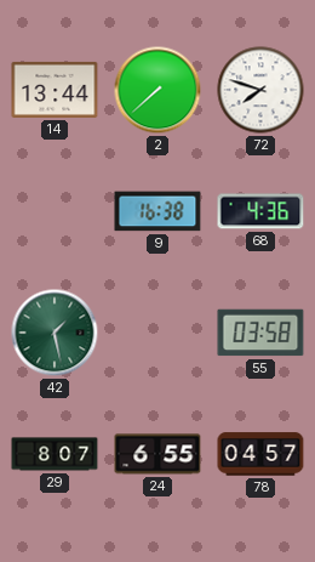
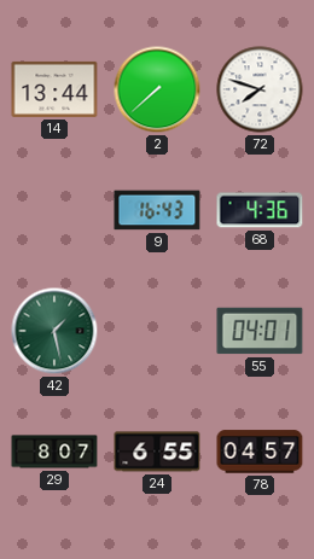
9: 16:38 -> 16:43 (157, 210)
55: 03:58 -> 04:01 (260, 331)
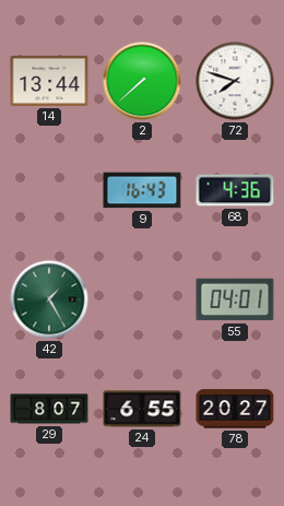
42: 1:28 -> 1:25 (49, 299)
78: 04:57 -> 20:27 (235, 409)
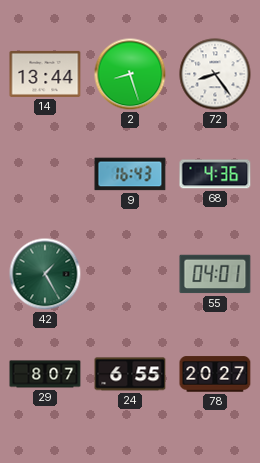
2: 7:38 -> 8:27 (130, 74)
72: 7:48 -> 8:24 (215, 74)
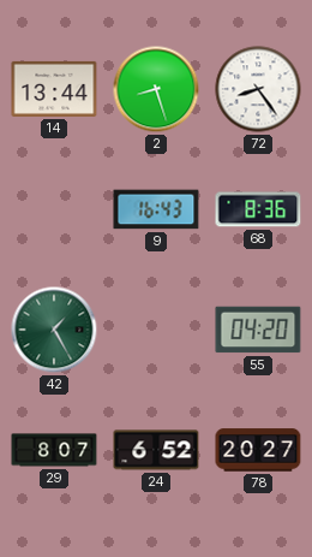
68: 4:36 -> 8:36 (258, 209)
55: 04:01 -> 04:20 (258, 330)
24: 6:55 -> 6:52 (156, 450)
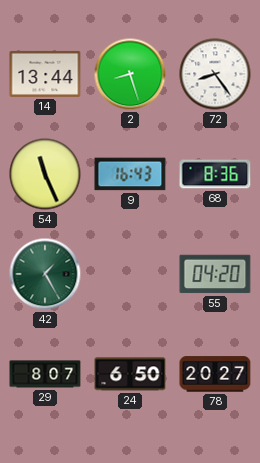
54: none -> 11:26 (45, 174)
24: 6:52 -> 6:50 (130, 374)
